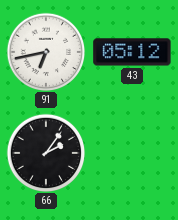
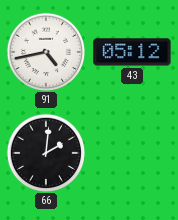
91: 6:43 -> 4:43 (46, 52)
66: 2:06 -> 2:01 (46, 153)
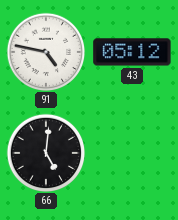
91: 4:43 -> 4:47 (46, 52)
66: 2:01 -> 5:01 (46, 153)
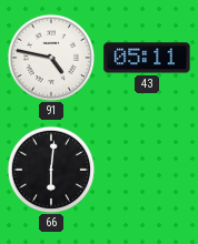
43: 05:12 -> 05:11 (147, 58)
66: 5:01 -> 6:01 (51, 170)
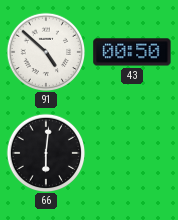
91: 4:47 -> 4:52 (46, 52)
43: 05:11 -> 00:50 (132, 52)
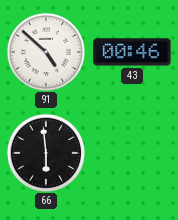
43: 00:50 -> 00:46 (132, 52)
66: 6:01 -> 5:59 (46, 153)
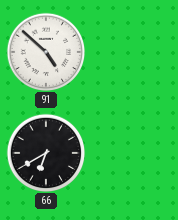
43: 00:46 -> none (132, 52)
66: 5:59 -> 6:40 (46, 153)
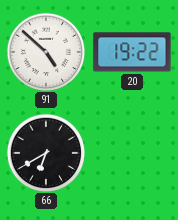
20: none -> 19:22 (132, 52)
